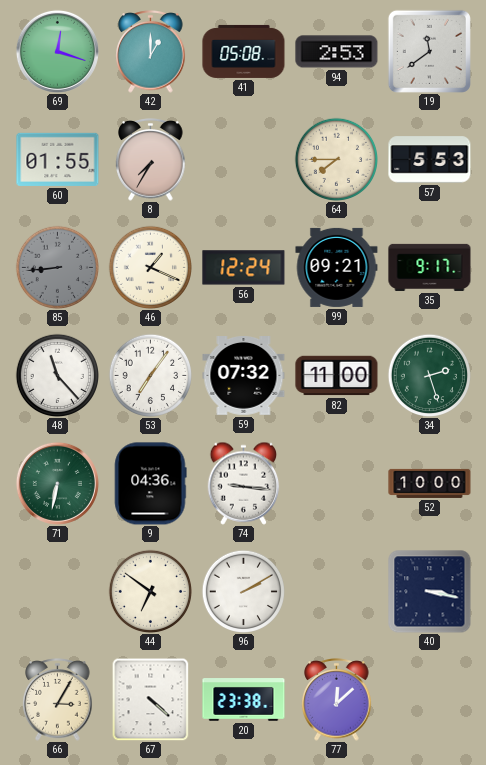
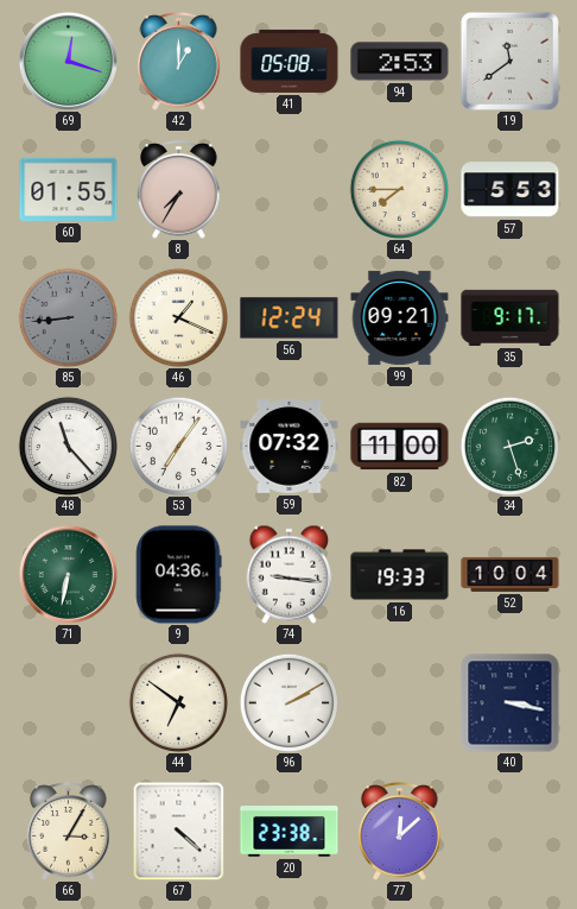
16: none -> 19:33 (400, 575)
52: 10:00 -> 10:04 (511, 574)
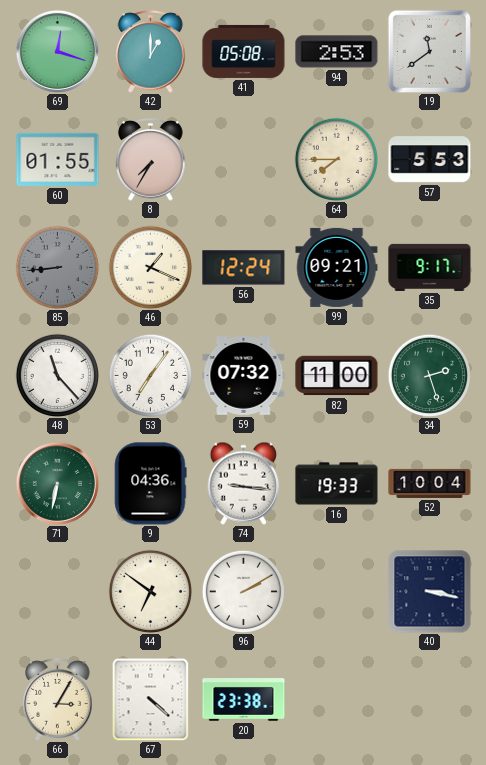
77: 12:08 -> none (400, 832)
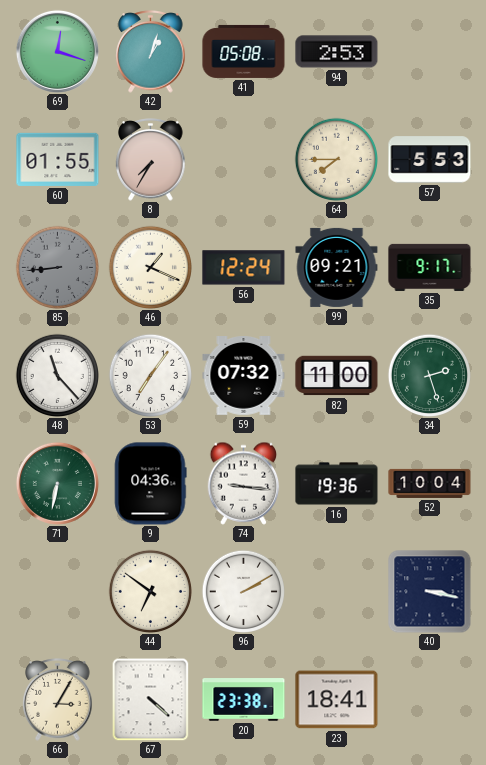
42: 1:00 -> 1:03 (151, 52)
19: 11:39 -> none (429, 51)
16: 19:33 -> 19:36 (337, 484)
23: none -> 18:41 (337, 700)
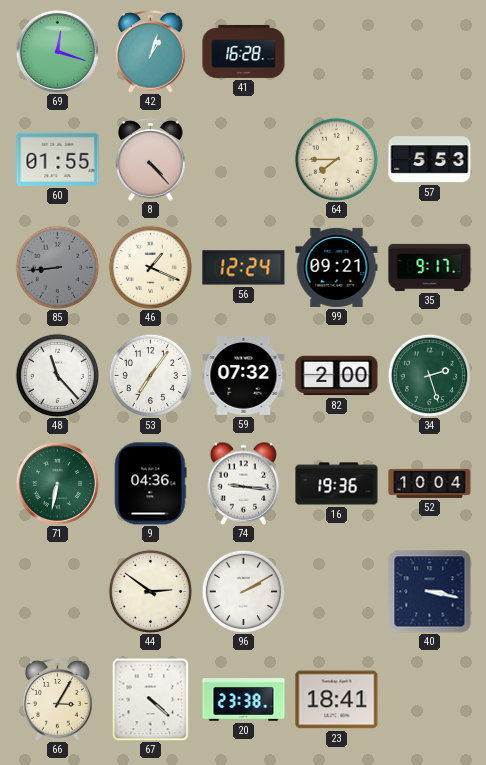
41: 05:08 -> 16:28 (244, 51)
94: 2:53 -> none (337, 52)
8: 7:35 -> 4:23 (151, 160)
82: 11:00 -> 2:00 (337, 376)
44: 6:51 -> 2:51 (150, 591)
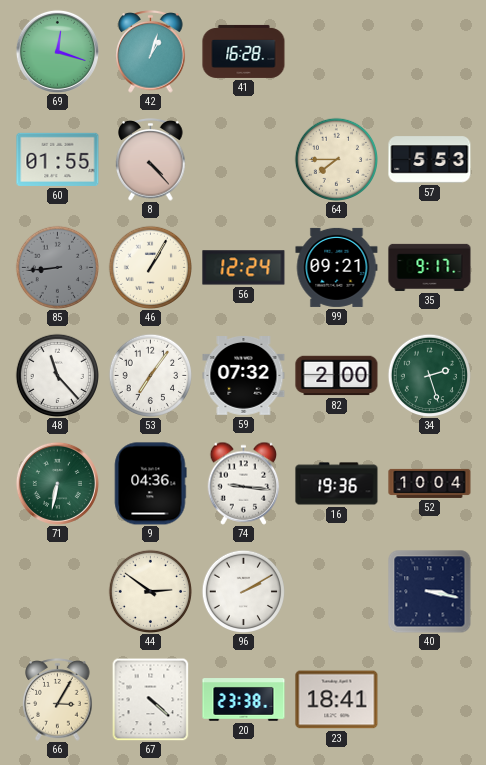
46: 1:19 -> 1:05 (150, 267)
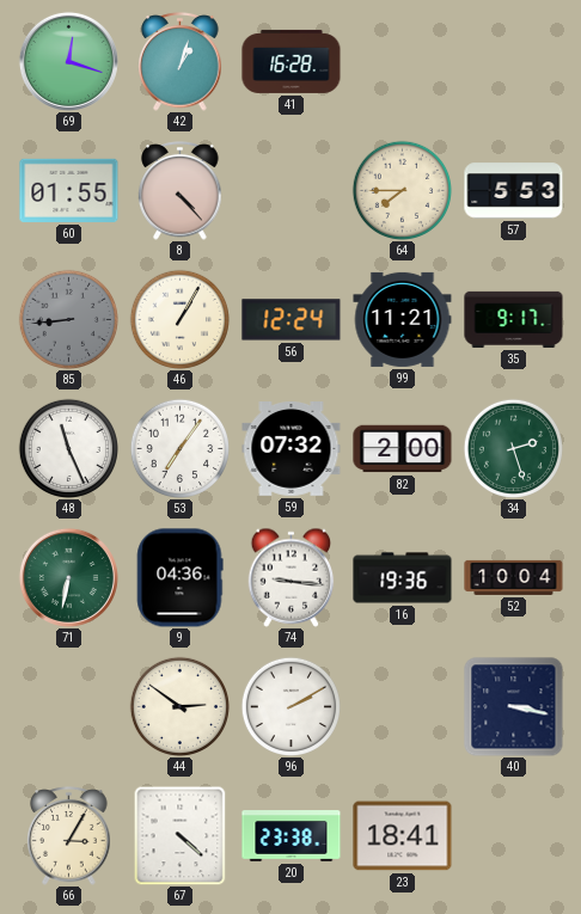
99: 09:21 -> 11:21 (403, 319)
48: 11:23 -> 11:26 (68, 448)
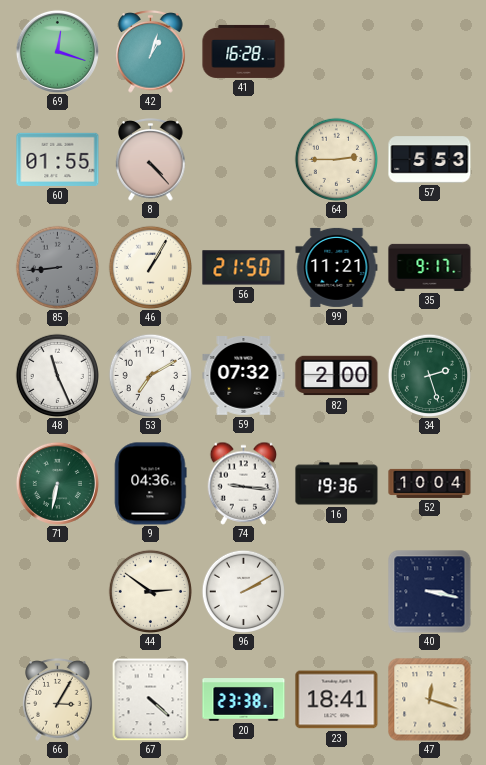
64: 7:45 -> 2:45 (336, 159)
56: 12:24 -> 21:50 (244, 268)
53: 7:06 -> 7:10 (150, 375)
47: none -> 12:18 (430, 700)
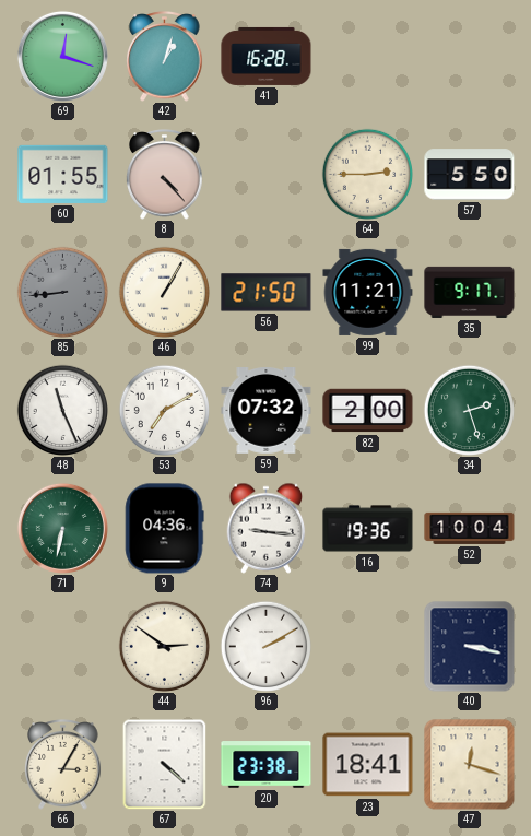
57: 5:53 -> 5:50 (470, 175)
